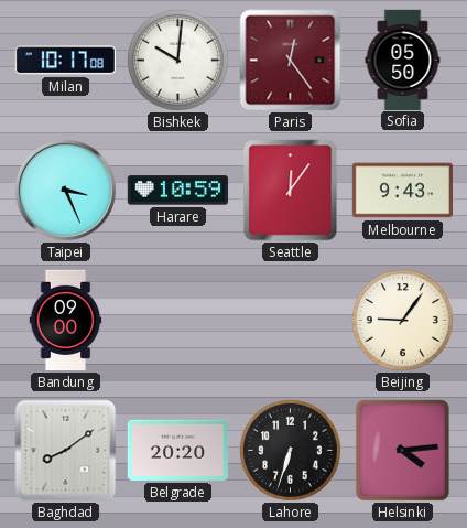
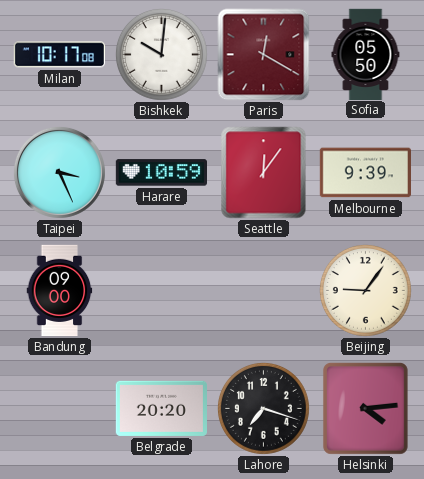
Paris: 12:24 -> 12:20 (264, 55)
Melbourne: 9:43 -> 9:39 (365, 173)
Baghdad: 8:09 -> none (66, 451)
Lahore: 6:33 -> 7:18 (263, 408)
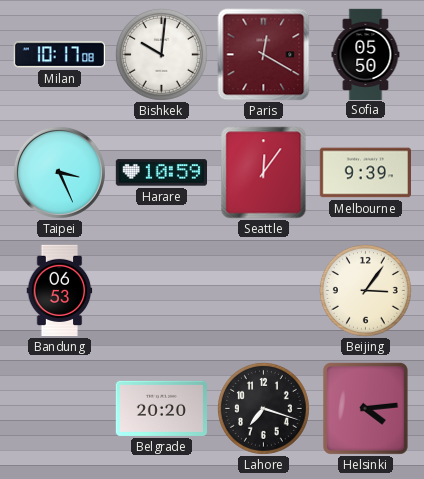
Bandung: 09:00 -> 06:53 (60, 291)
Beijing: 9:06 -> 3:06 (365, 290)
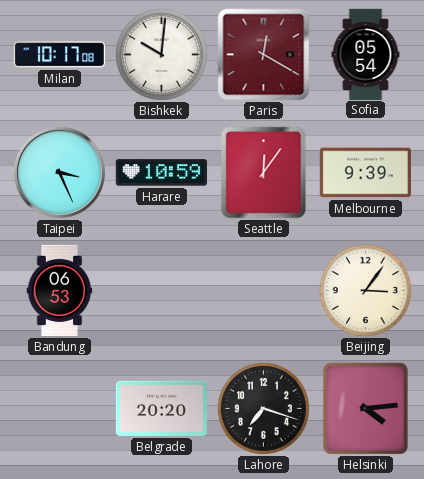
Sofia: 05:50 -> 05:54 (366, 54)
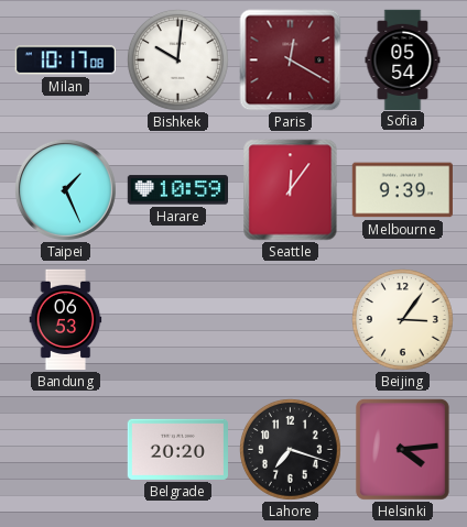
Taipei: 3:26 -> 1:26 (65, 189)
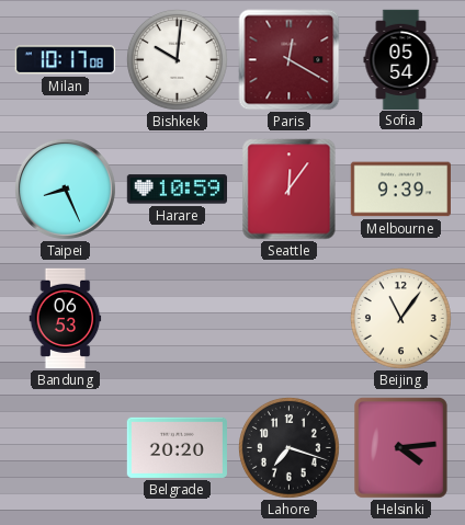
Taipei: 1:26 -> 8:26 (65, 189)
Beijing: 3:06 -> 11:06 (400, 318)
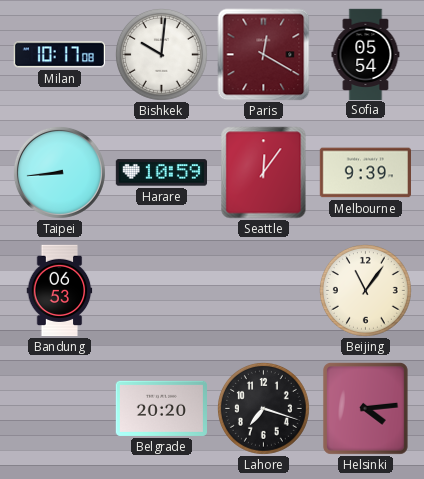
Taipei: 8:26 -> 8:44 (59, 172)
